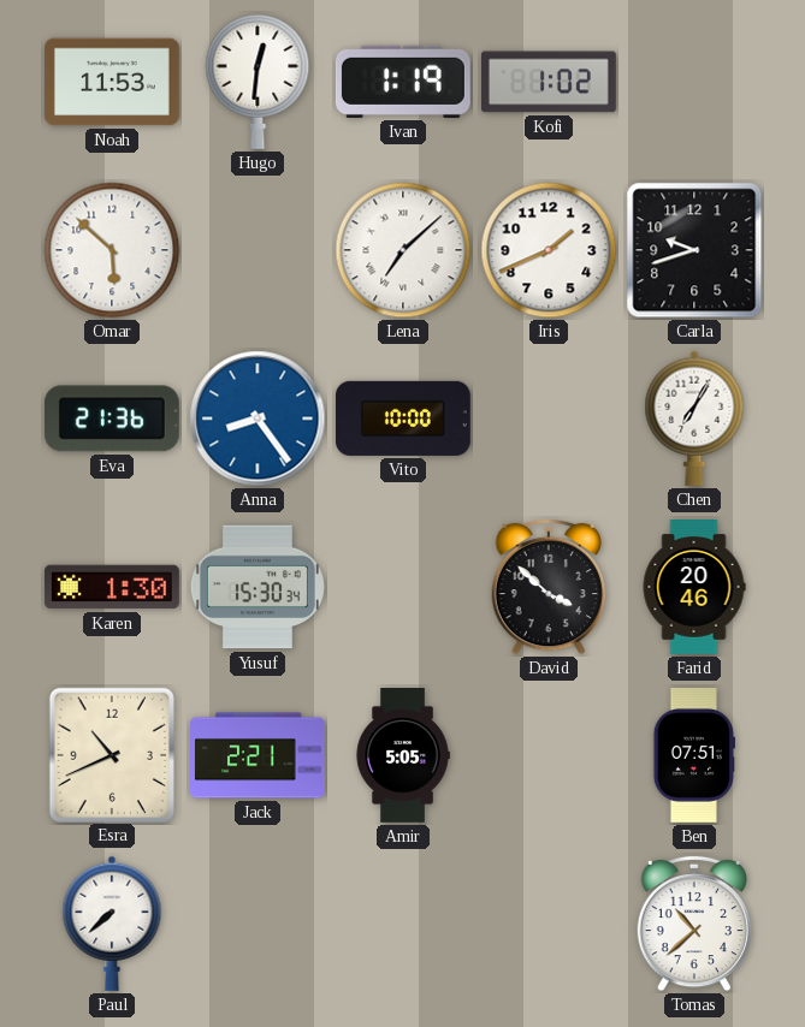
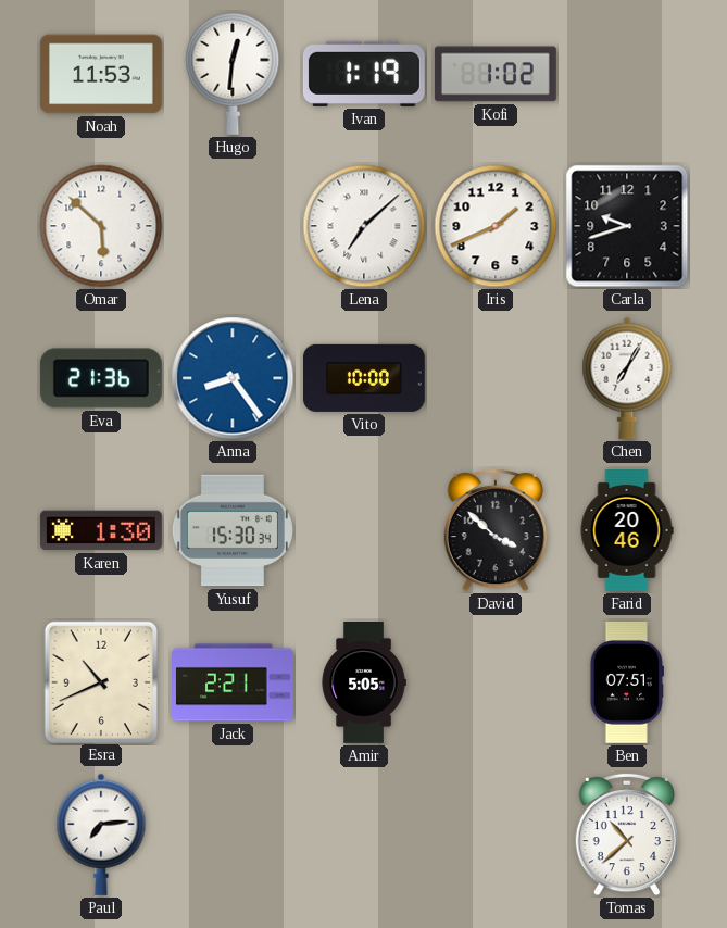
Paul: 7:38 -> 7:14 (101, 835)
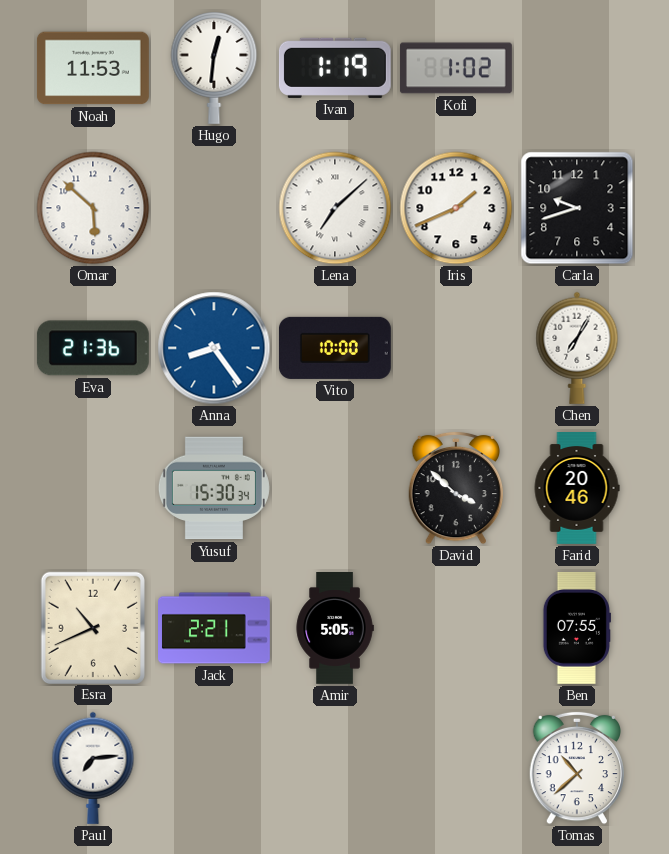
Karen: 1:30 -> none (101, 530)
Ben: 07:51 -> 07:55 (577, 628)
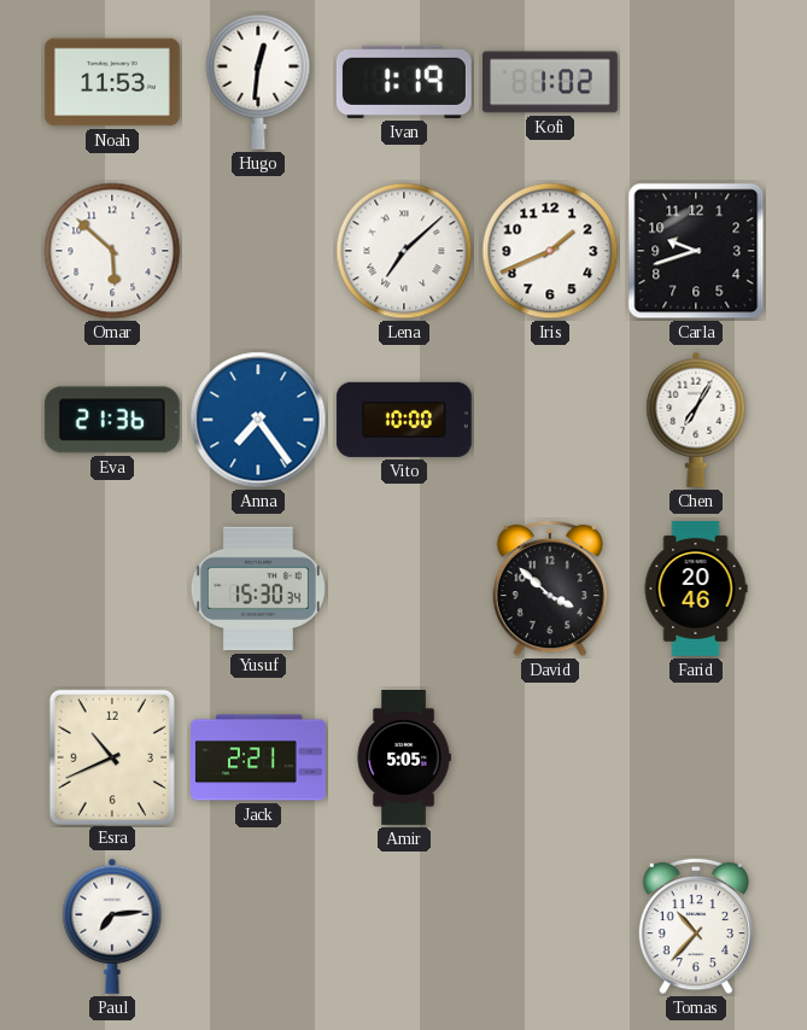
Anna: 8:24 -> 7:24 (258, 420)
Ben: 07:55 -> none (577, 628)
Tomas: 10:38 -> 10:37 (695, 926)
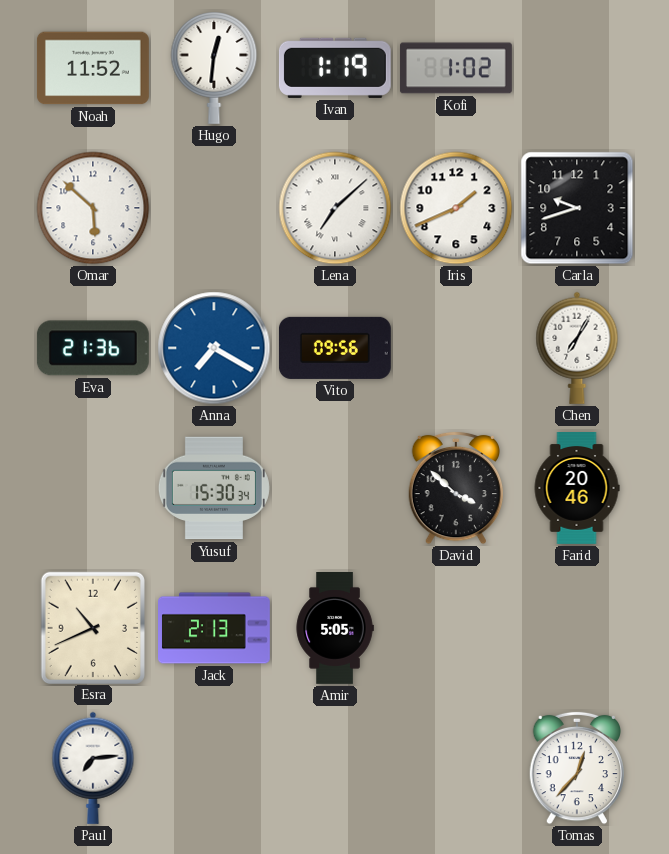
Noah: 11:53 -> 11:52 (93, 68)
Anna: 7:24 -> 7:20 (214, 348)
Vito: 10:00 -> 09:56 (335, 348)
Jack: 2:21 -> 2:13 (215, 628)
Tomas: 10:37 -> 12:37 (576, 768)
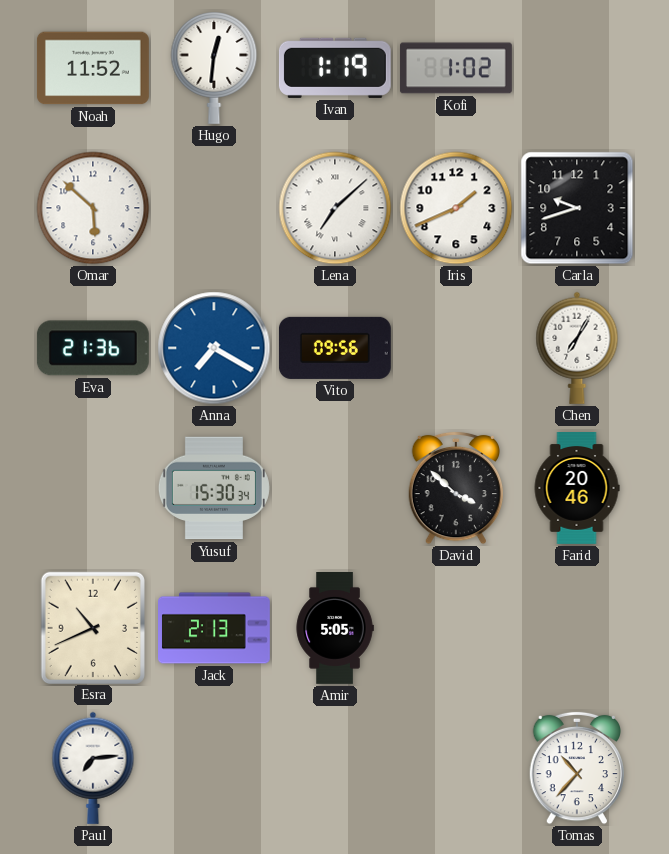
Tomas: 12:37 -> 10:37 (576, 768)
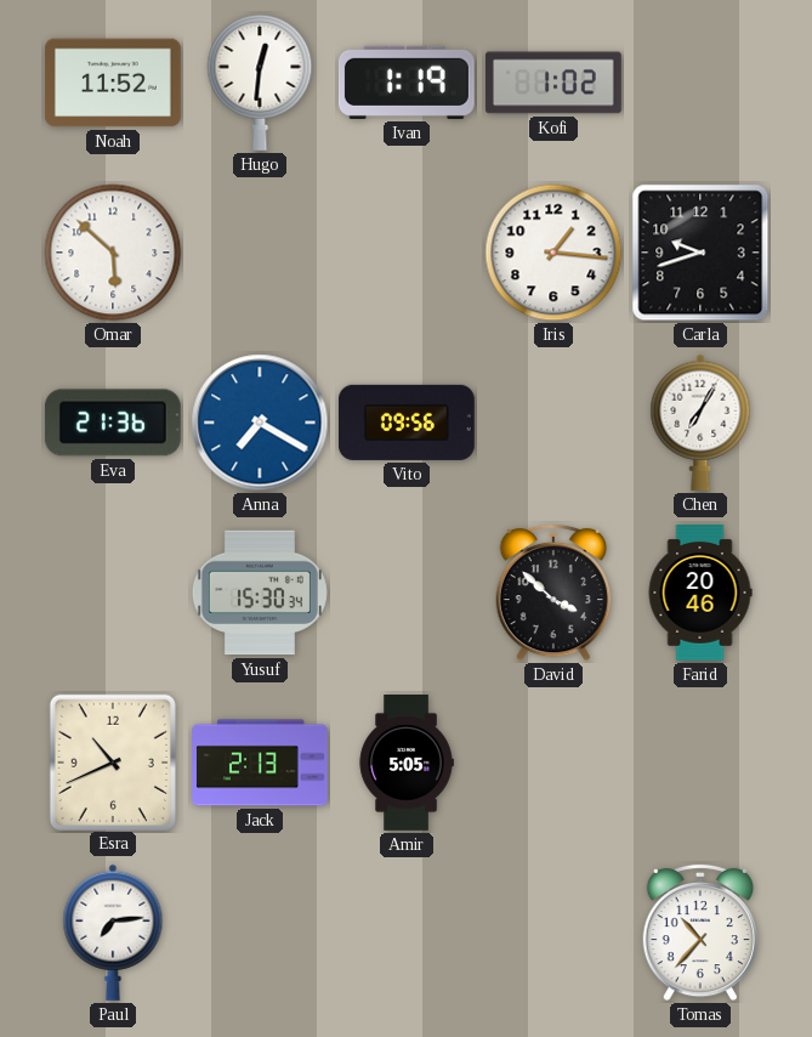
Lena: 7:08 -> none (335, 208)
Iris: 1:41 -> 1:16 (553, 253)
